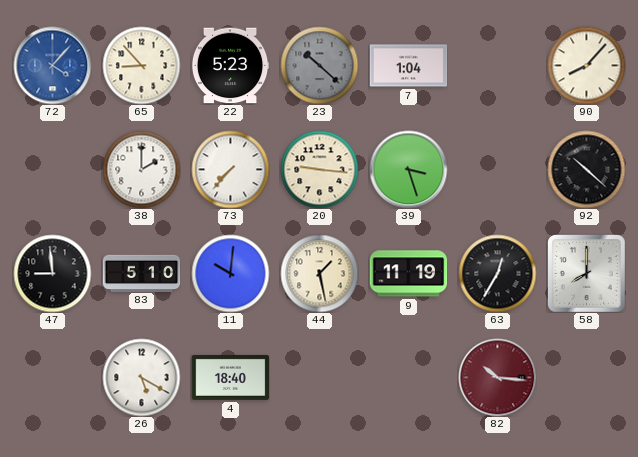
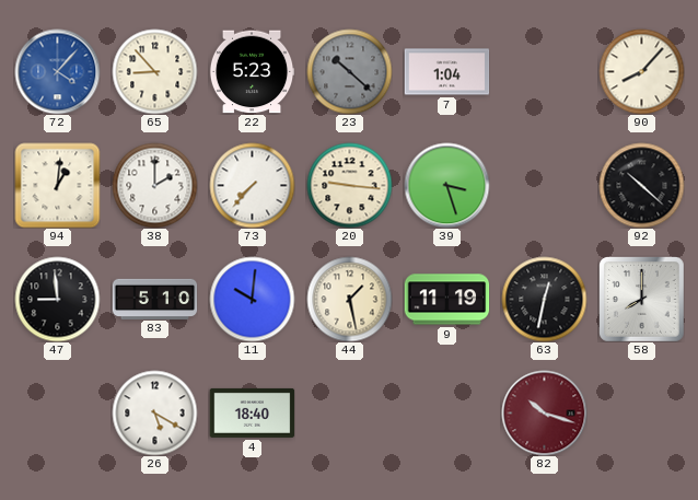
94: none -> 1:01 (57, 185)
63: 12:35 -> 12:32 (544, 299)
82: 10:16 -> 10:18 (544, 412)
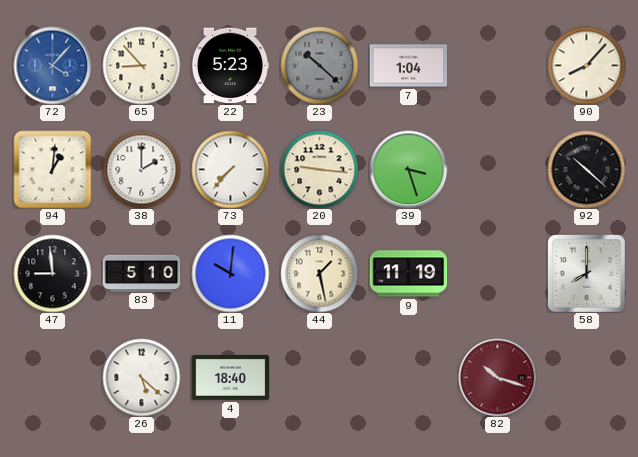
63: 12:32 -> none (544, 299)
26: 5:20 -> 5:22 (141, 377)
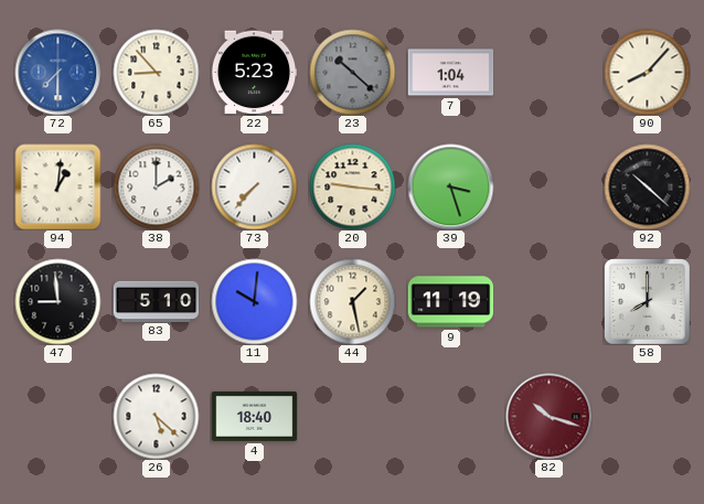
72: 4:07 -> 7:30 (57, 72)
